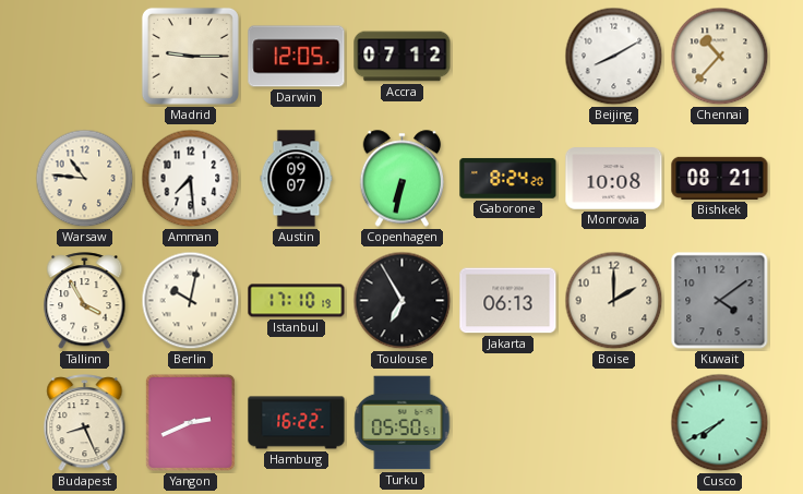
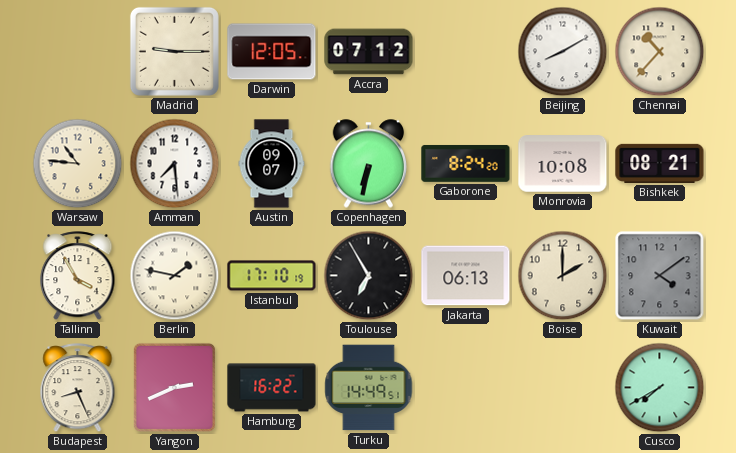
Berlin: 10:02 -> 1:47 (175, 276)
Turku: 05:50 -> 14:49 (369, 388)
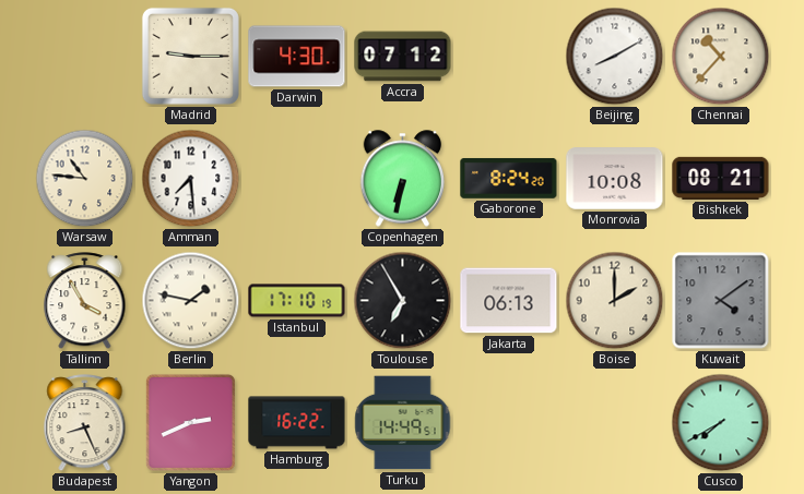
Darwin: 12:05 -> 4:30 (297, 57)
Austin: 09:07 -> none (272, 164)
